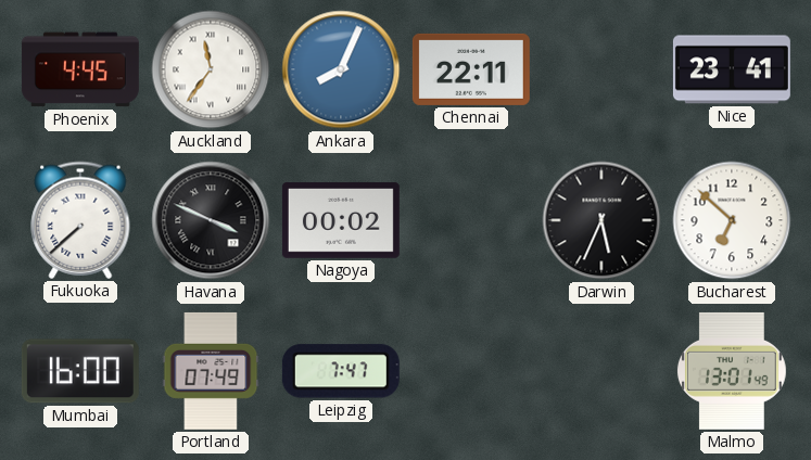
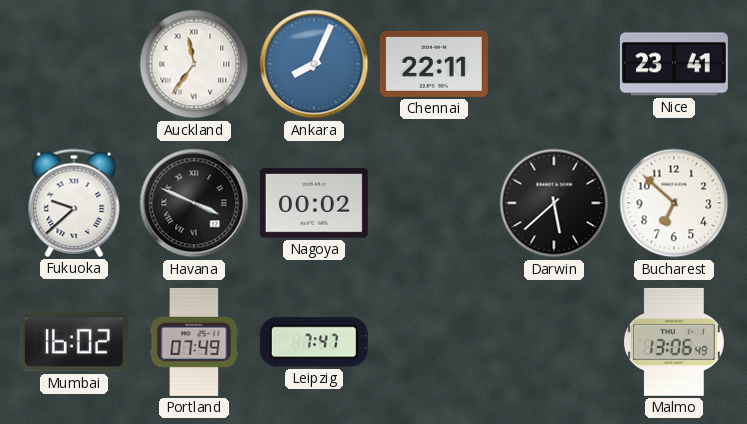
Phoenix: 4:45 -> none (80, 69)
Fukuoka: 7:38 -> 9:38 (74, 203)
Darwin: 5:34 -> 5:38 (554, 203)
Mumbai: 16:00 -> 16:02 (74, 342)
Malmo: 13:01 -> 13:06 (674, 342)
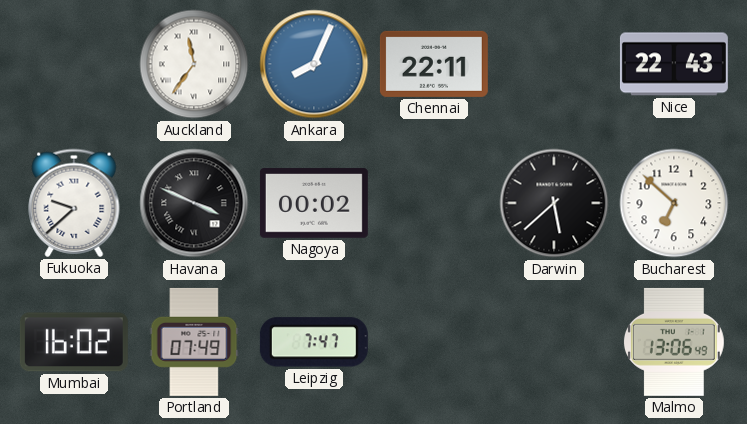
Nice: 23:41 -> 22:43 (674, 64)
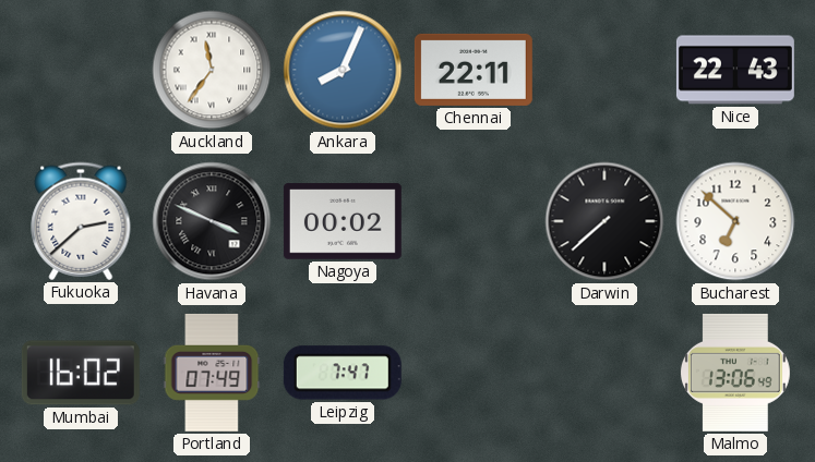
Fukuoka: 9:38 -> 2:38 (81, 221)
Darwin: 5:38 -> 7:38 (604, 221)
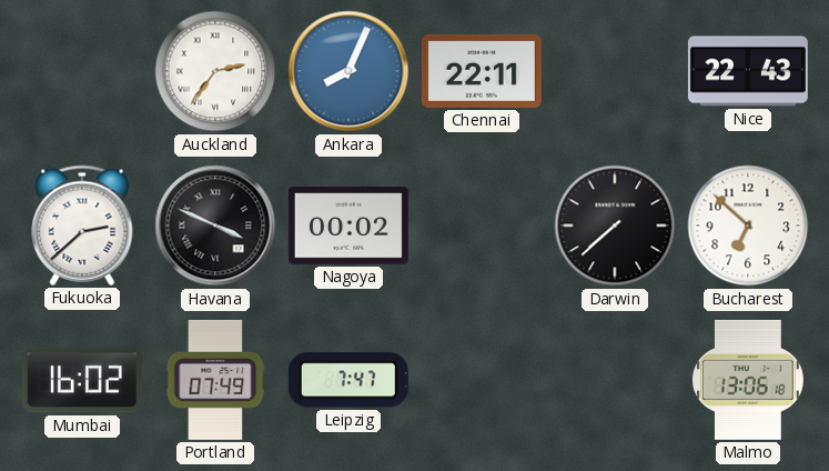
Auckland: 11:36 -> 2:36 (215, 71)
Malmo: 13:06:49 -> 13:06:18 (748, 380)
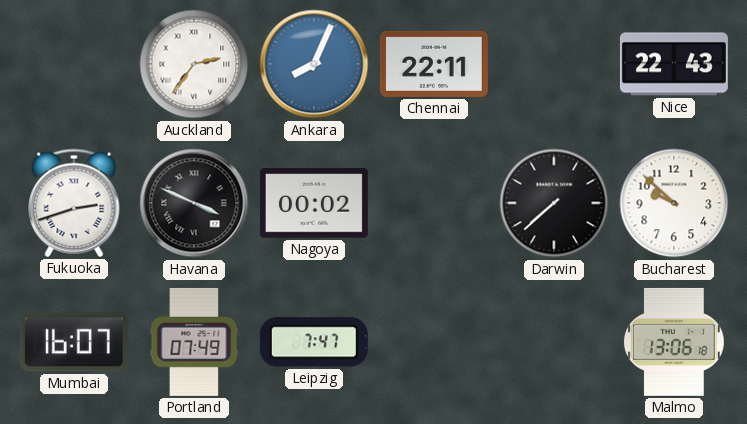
Fukuoka: 2:38 -> 2:42 (74, 203)
Bucharest: 6:52 -> 9:52 (674, 203)
Mumbai: 16:02 -> 16:07 (74, 342)
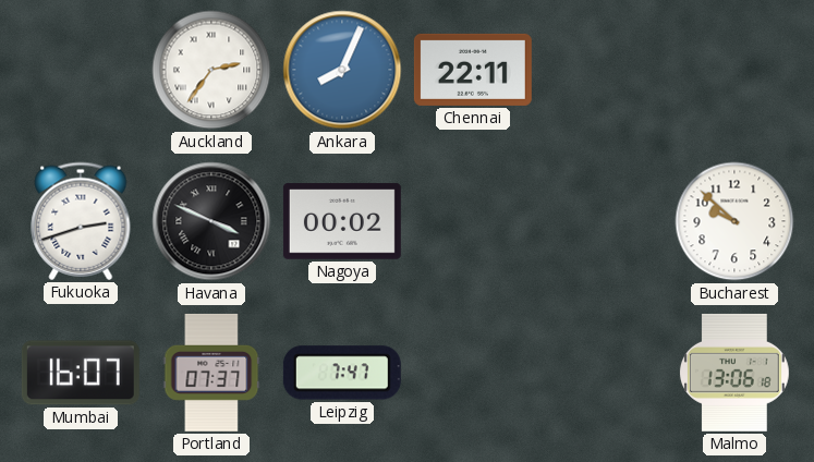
Nice: 22:43 -> none (674, 64)
Darwin: 7:38 -> none (554, 203)
Portland: 07:49 -> 07:37 (211, 373)
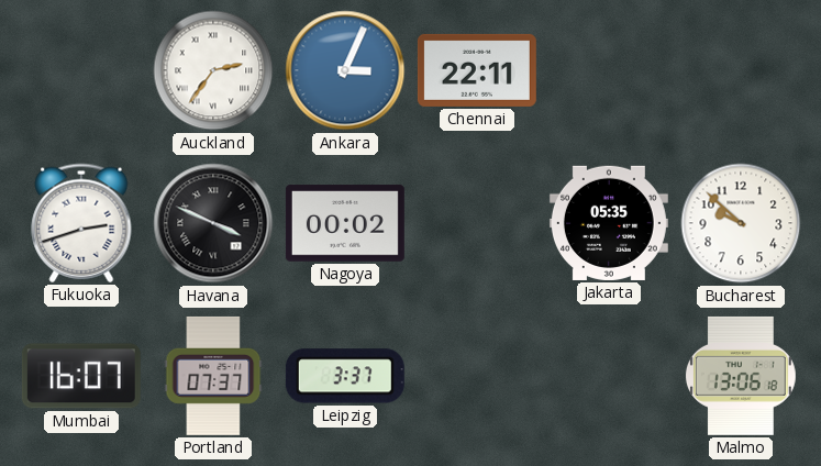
Ankara: 8:04 -> 3:04 (345, 70)
Jakarta: none -> 05:35 (609, 223)
Leipzig: 7:47 -> 3:37 (345, 376)
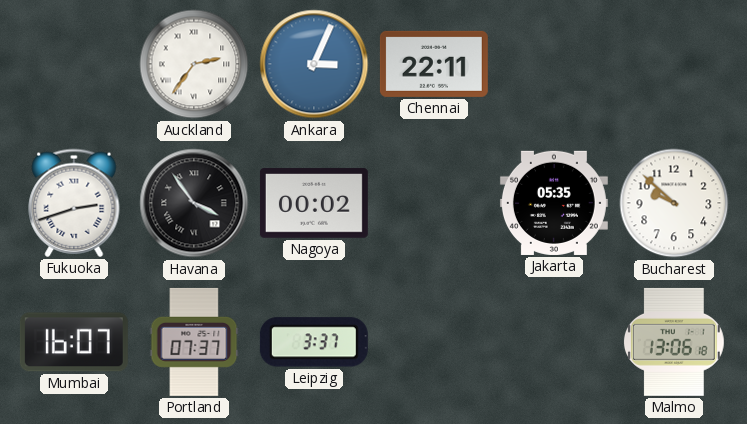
Havana: 3:49 -> 3:54 (194, 203)
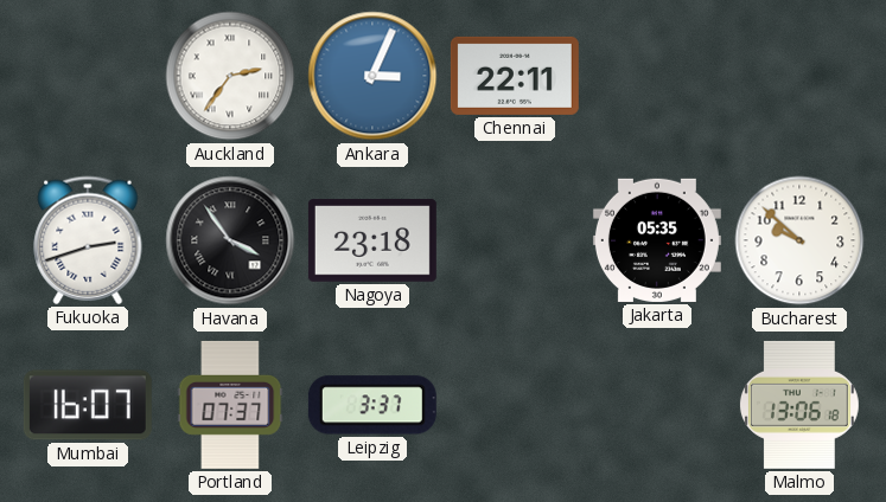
Nagoya: 00:02 -> 23:18 (372, 240)
